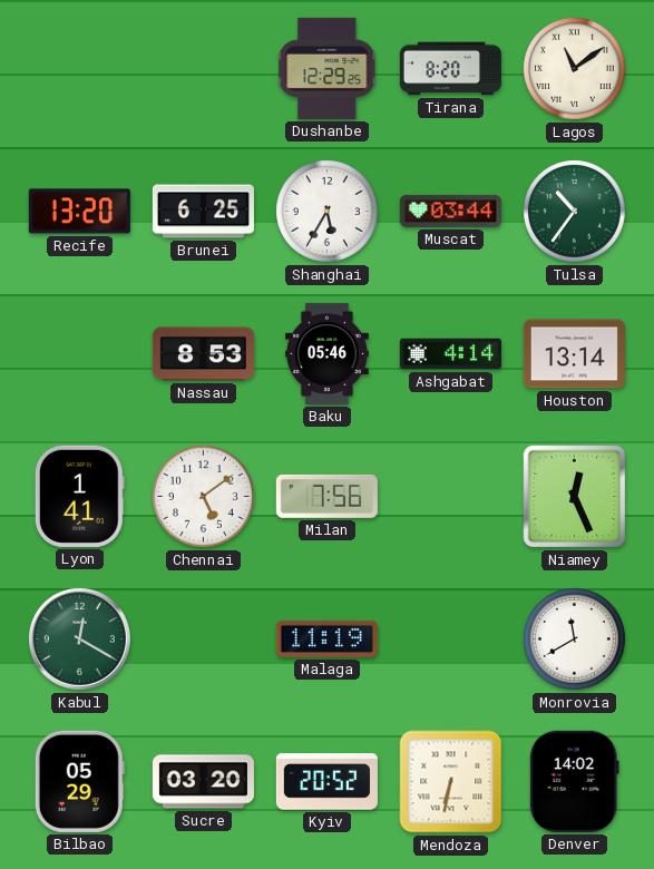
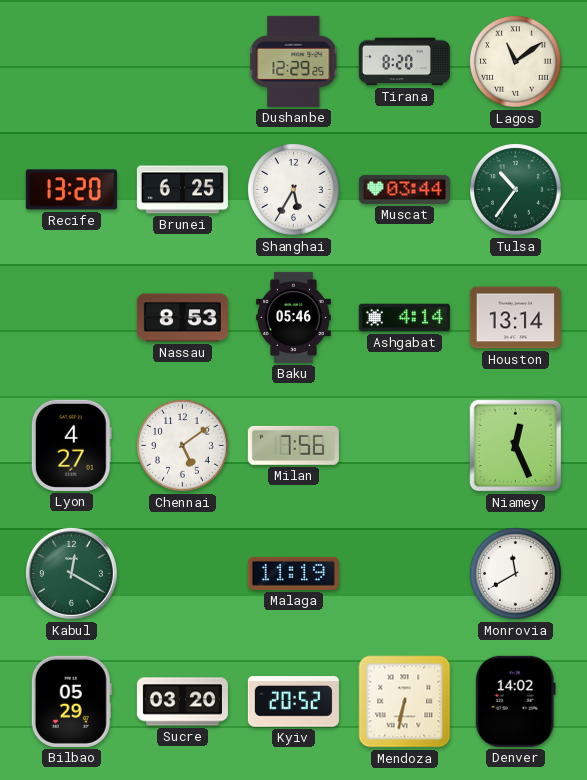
Lyon: 1:41 -> 4:27 (71, 445)
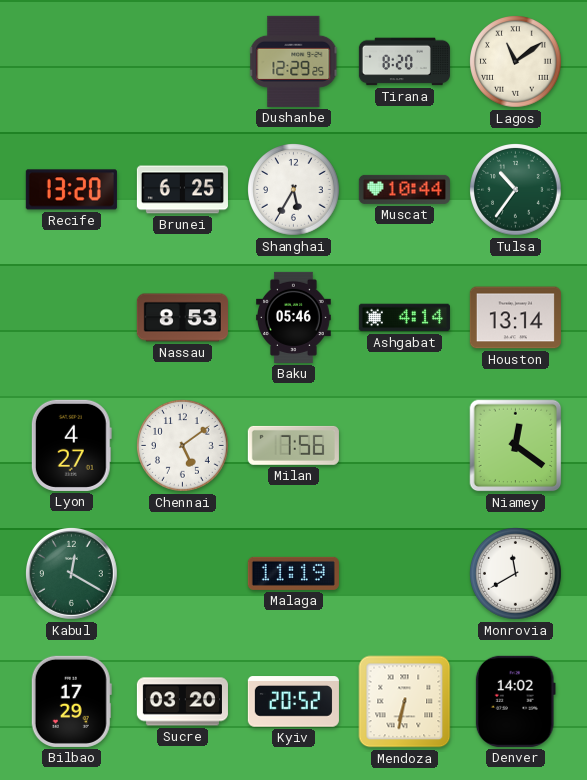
Muscat: 03:44 -> 10:44 (404, 189)
Niamey: 12:26 -> 12:21 (516, 446)
Bilbao: 05:29 -> 17:29 (71, 701)
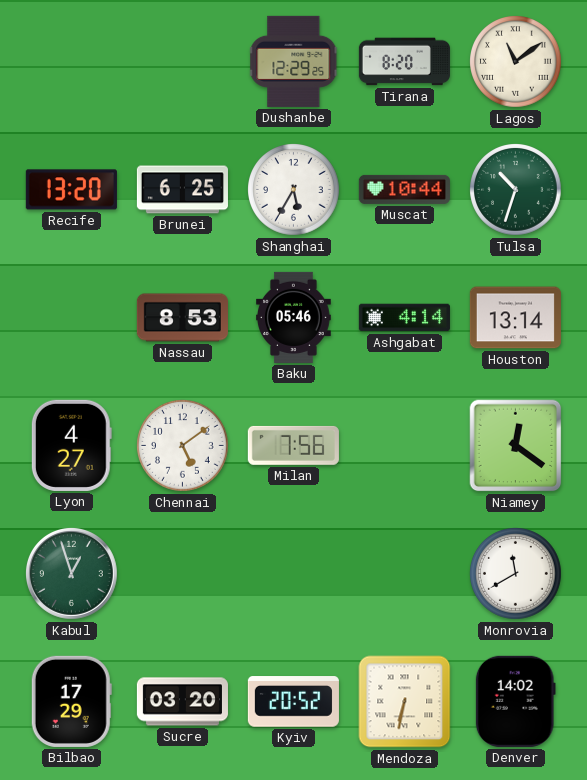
Tulsa: 10:36 -> 10:33 (516, 190)
Kabul: 12:20 -> 12:57 (72, 574)
Malaga: 11:19 -> none (293, 573)
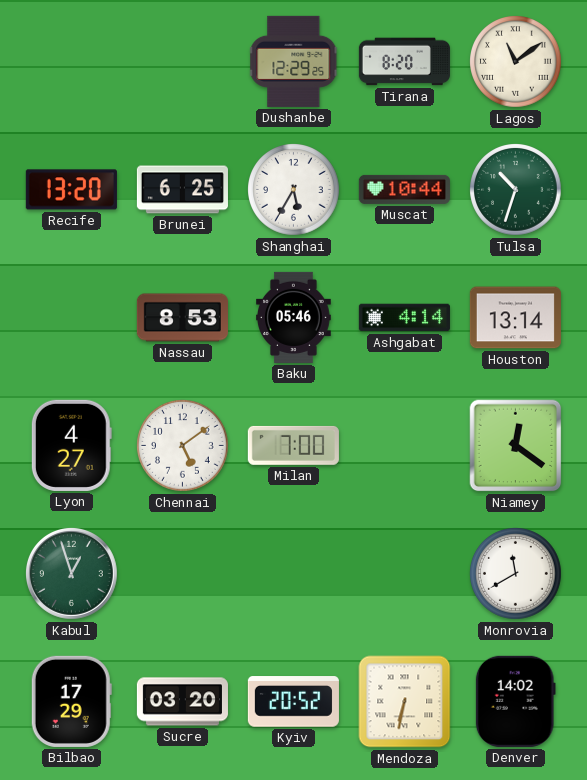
Milan: 7:56 -> 7:00 (293, 445)
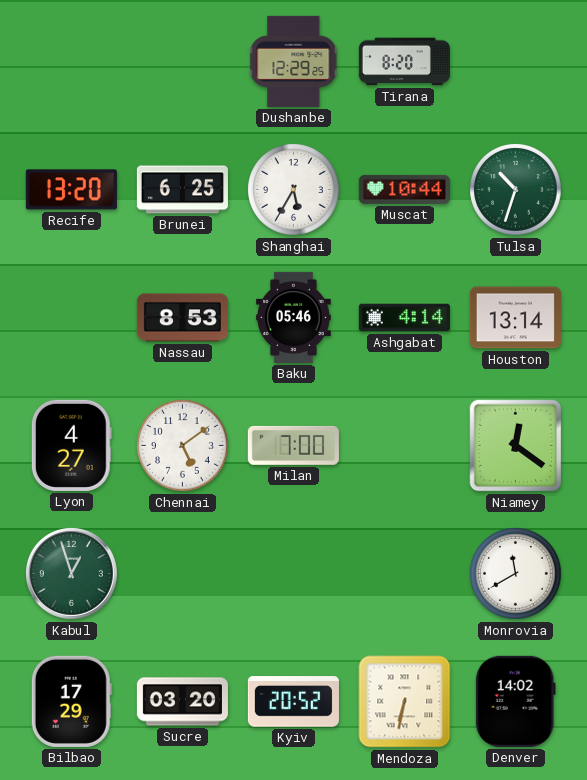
Lagos: 11:09 -> none (516, 62)
